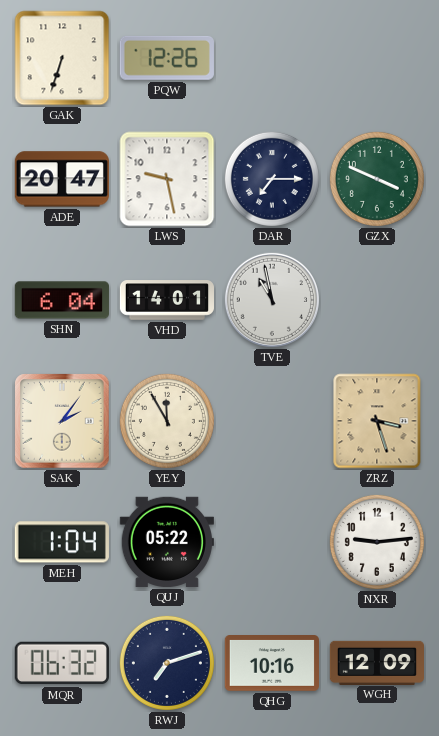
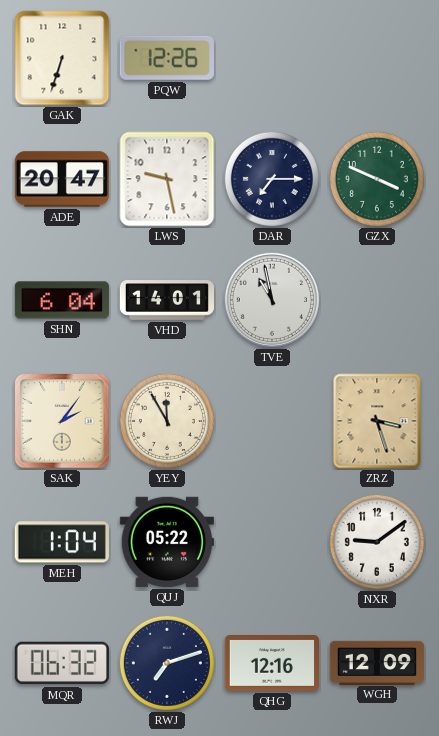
NXR: 9:14 -> 9:09 (377, 542)
QHG: 10:16 -> 12:16 (272, 664)
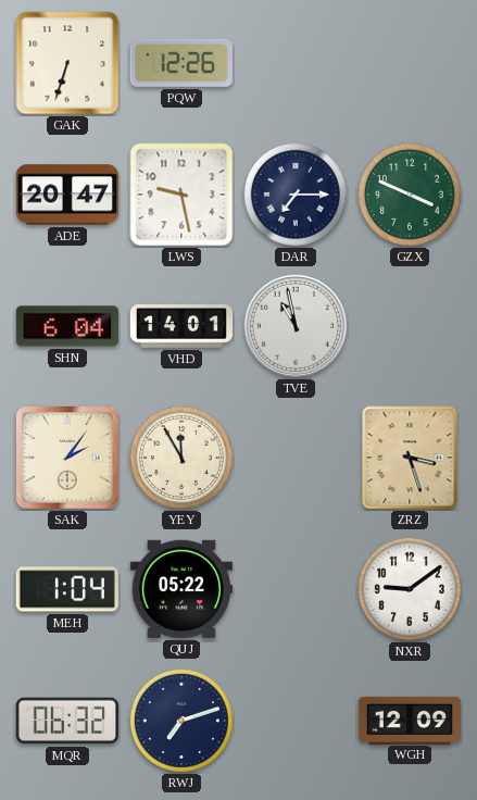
QHG: 12:16 -> none (272, 664)
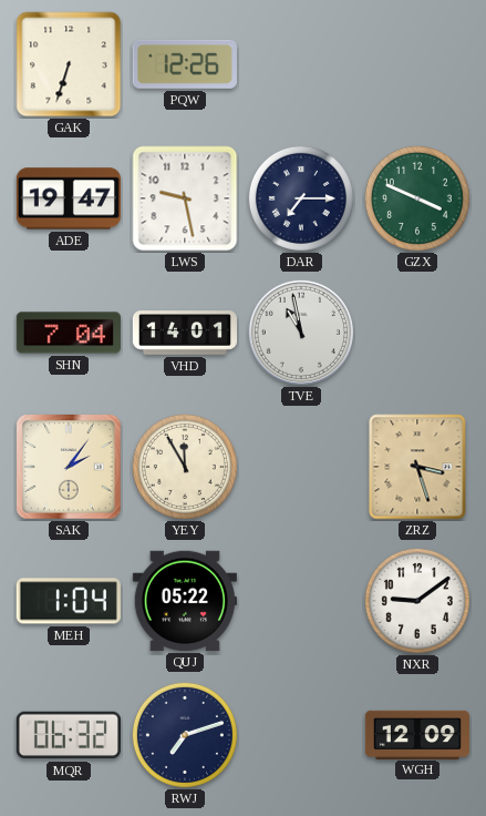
ADE: 20:47 -> 19:47 (69, 198)
SHN: 6:04 -> 7:04 (69, 333)
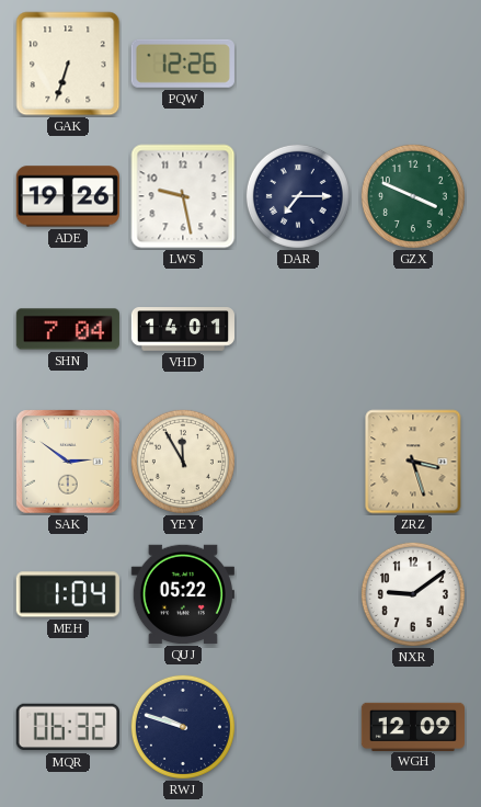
ADE: 19:47 -> 19:26 (68, 196)
TVE: 10:58 -> none (301, 333)
SAK: 2:06 -> 2:51 (68, 462)
RWJ: 7:12 -> 9:48 (183, 727)
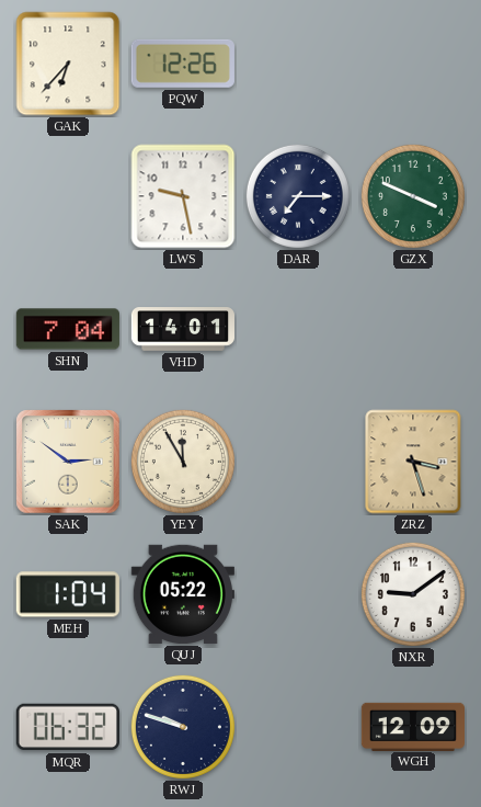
GAK: 6:33 -> 6:37 (68, 64)
ADE: 19:26 -> none (68, 196)
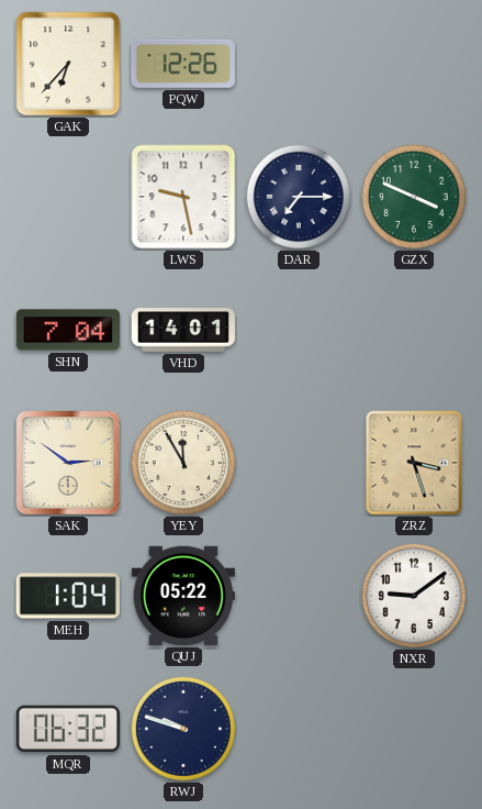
WGH: 12:09 -> none (412, 726)
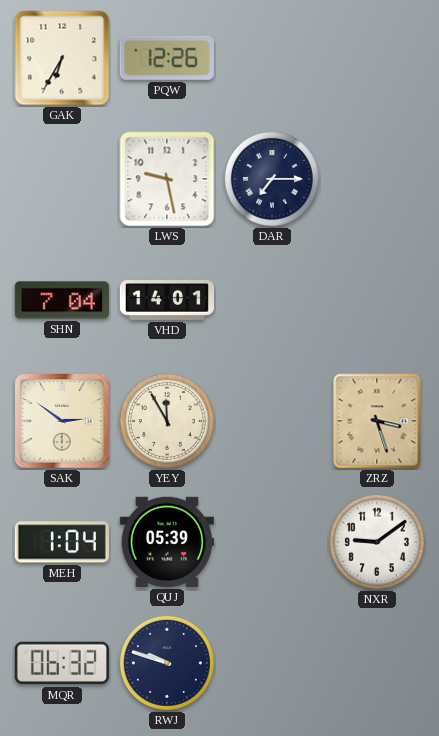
GAK: 6:37 -> 6:35 (62, 58)
GZX: 3:49 -> none (414, 197)
QUJ: 05:22 -> 05:39 (167, 542)
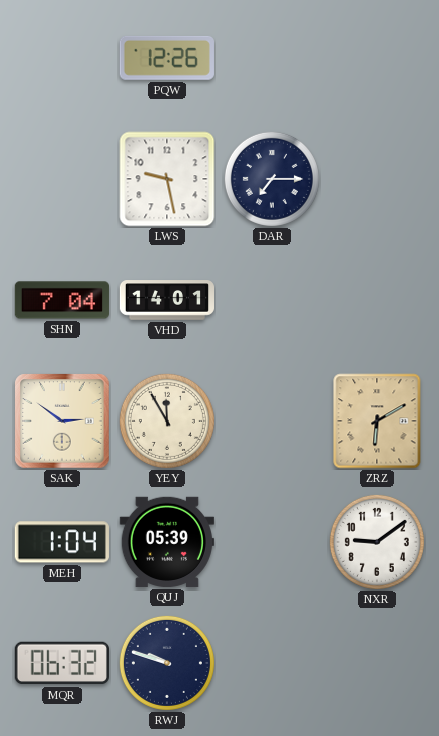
GAK: 6:35 -> none (62, 58)
ZRZ: 3:27 -> 6:10 (377, 421)
